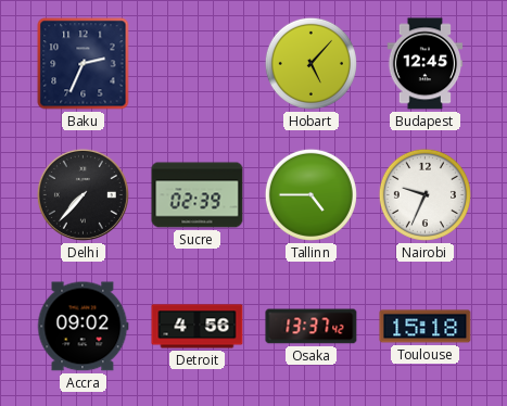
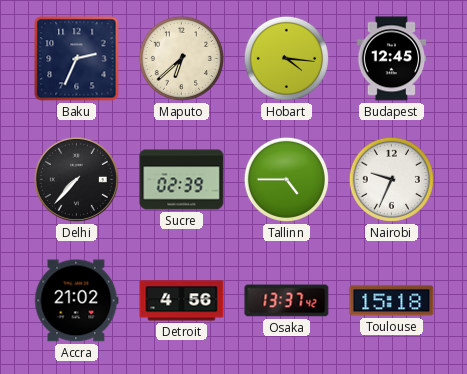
Maputo: none -> 6:38 (181, 58)
Hobart: 5:07 -> 4:16 (286, 58)
Accra: 09:02 -> 21:02 (76, 301)
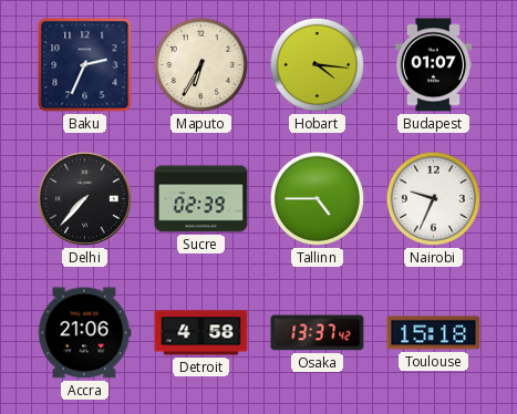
Maputo: 6:38 -> 6:35 (200, 64)
Budapest: 12:45 -> 01:07 (434, 65)
Accra: 21:02 -> 21:06 (84, 333)
Detroit: 4:56 -> 4:58 (201, 333)
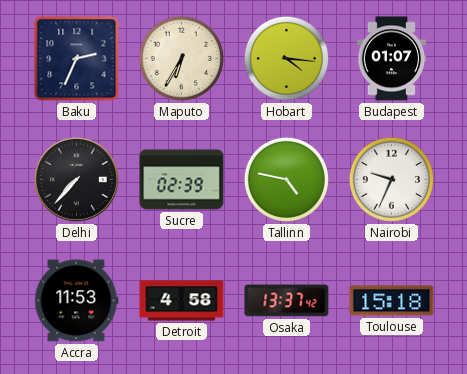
Tallinn: 4:45 -> 4:47 (286, 179)
Accra: 21:06 -> 11:53 (76, 301)
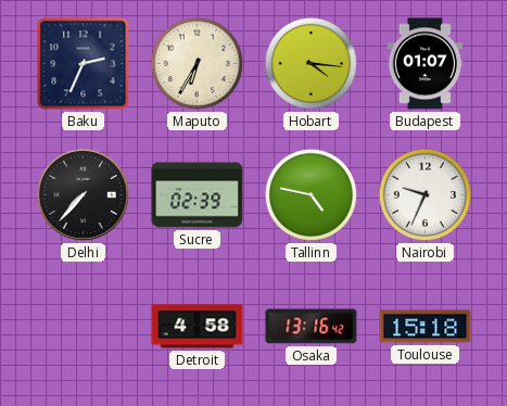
Accra: 11:53 -> none (76, 301)
Osaka: 13:37 -> 13:16 (312, 327)
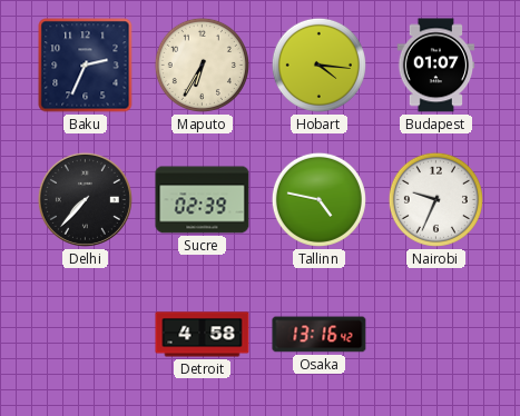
Toulouse: 15:18 -> none (426, 327)
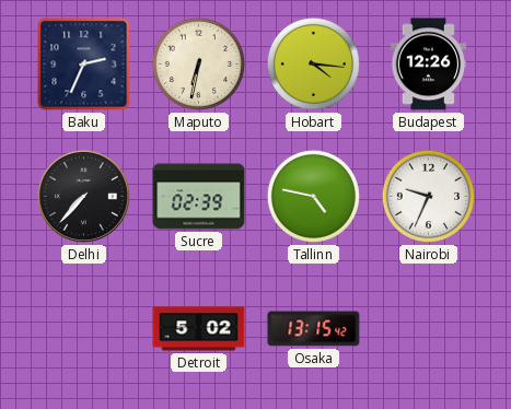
Maputo: 6:35 -> 6:32 (198, 63)
Budapest: 01:07 -> 12:26 (429, 65)
Detroit: 4:58 -> 5:02 (199, 329)
Osaka: 13:16 -> 13:15 (314, 329)
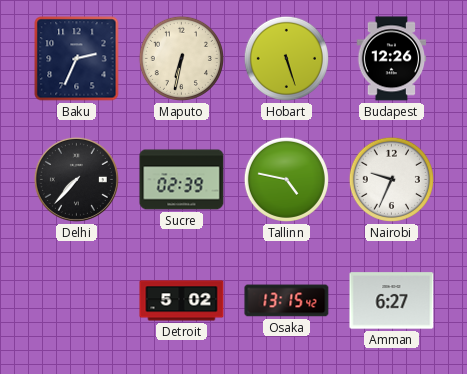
Hobart: 4:16 -> 5:27 (286, 58)
Amman: none -> 6:27 (392, 301)
